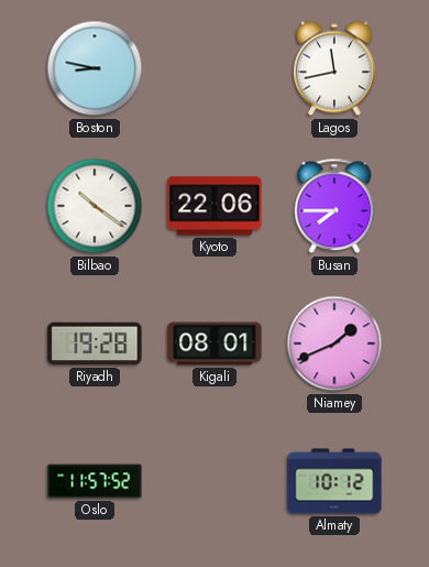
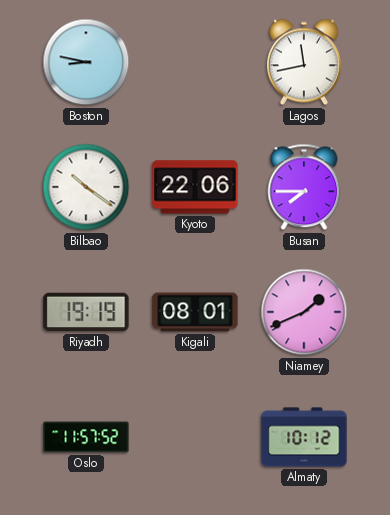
Riyadh: 19:28 -> 19:19 (86, 312)
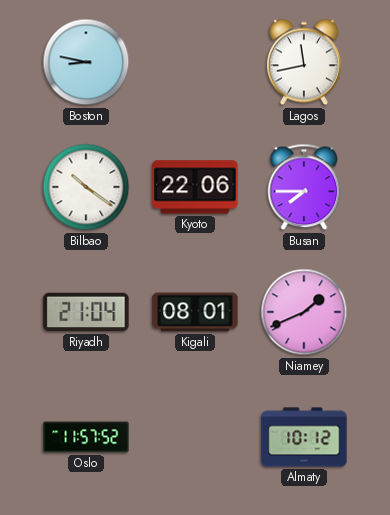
Riyadh: 19:19 -> 21:04 (86, 312)
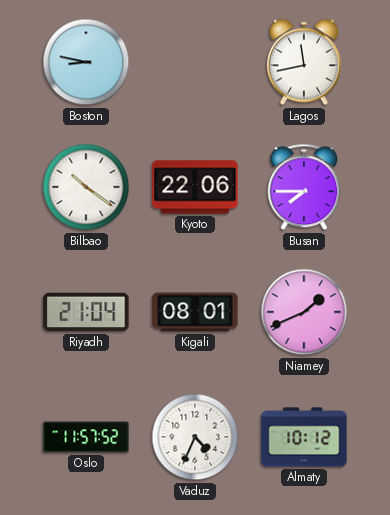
Vaduz: none -> 4:34 (195, 437)
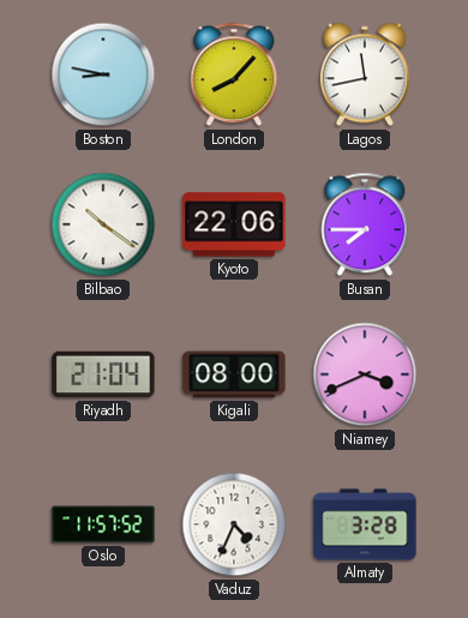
London: none -> 8:07 (234, 74)
Kigali: 08:01 -> 08:00 (234, 374)
Niamey: 1:41 -> 3:41 (365, 374)
Almaty: 10:12 -> 3:28 (365, 524)
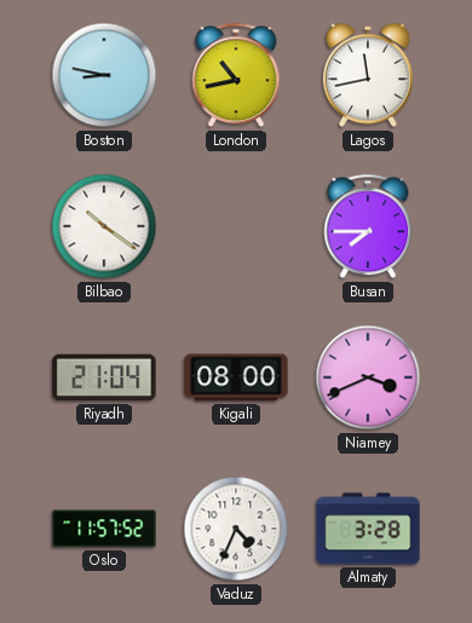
London: 8:07 -> 10:43 (236, 75)
Kyoto: 22:06 -> none (234, 224)
